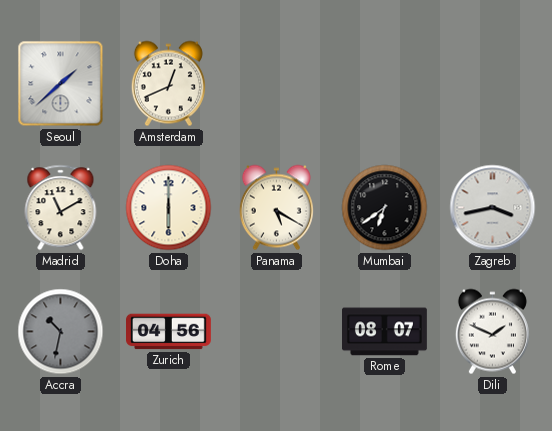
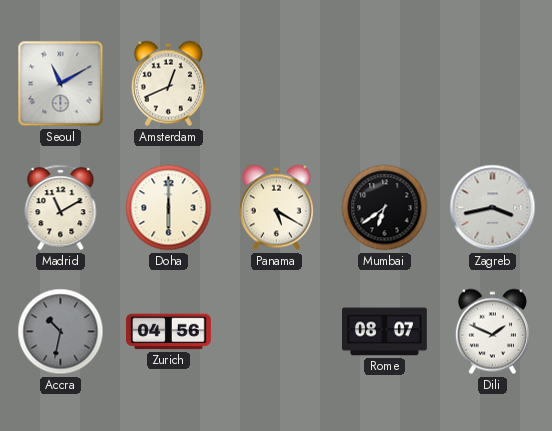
Seoul: 1:38 -> 11:10 (61, 84)
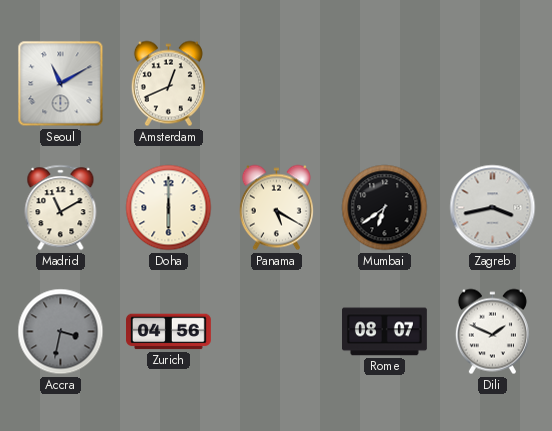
Accra: 10:32 -> 3:32 (61, 332)
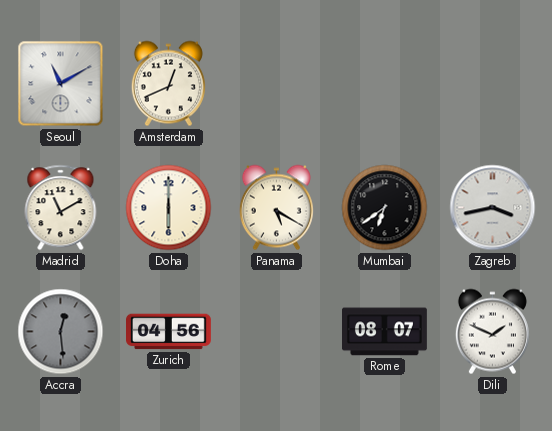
Accra: 3:32 -> 12:29 (61, 332)
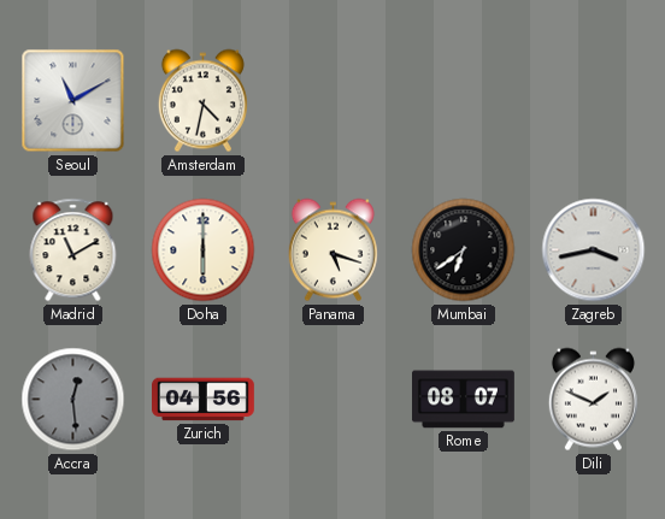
Amsterdam: 12:41 -> 4:32 (202, 101)
Panama: 5:20 -> 5:18 (332, 250)
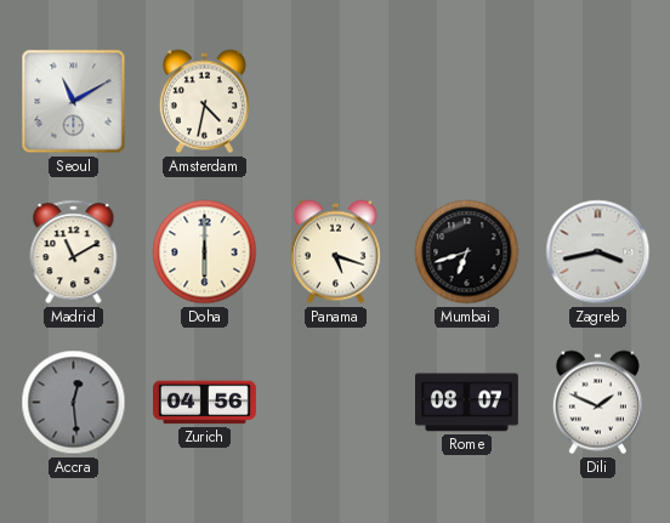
Mumbai: 6:39 -> 6:42 (467, 252)
